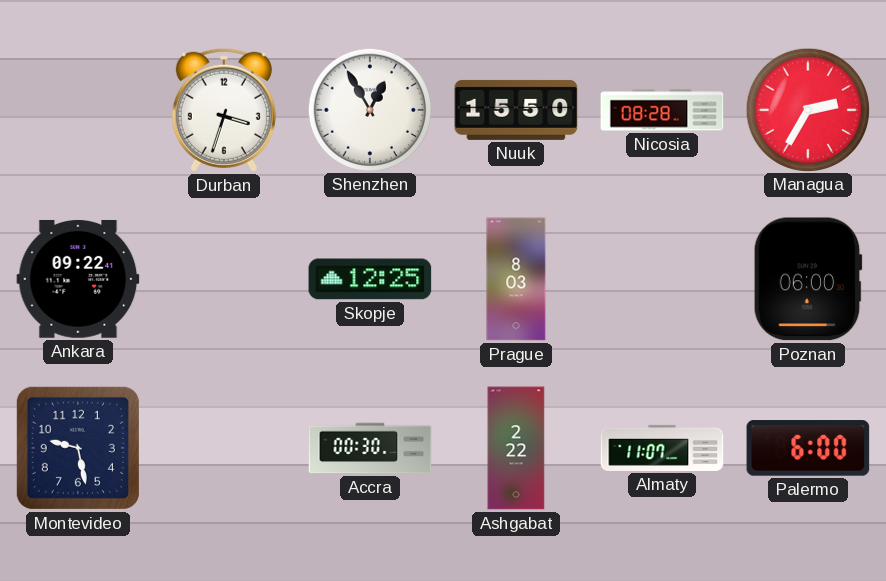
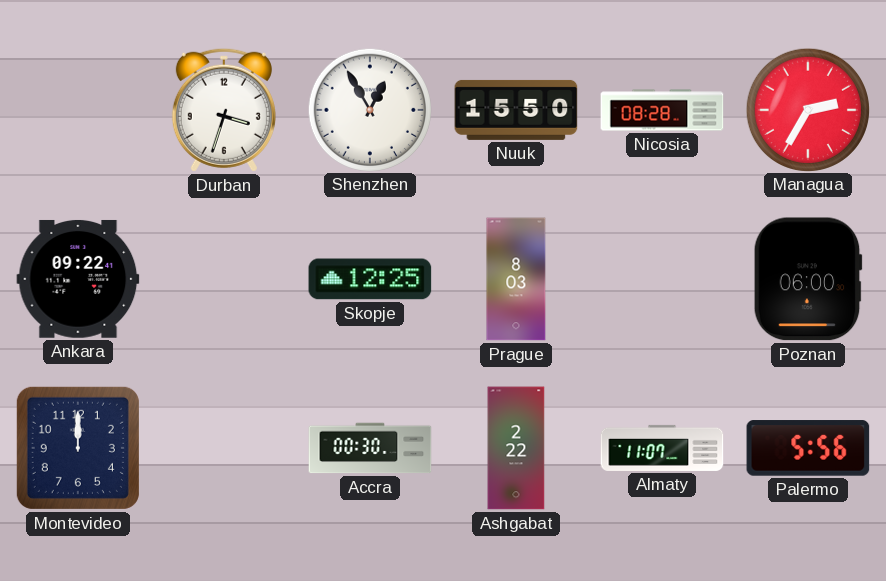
Montevideo: 9:28 -> 12:00 (78, 448)
Palermo: 6:00 -> 5:56 (808, 448)
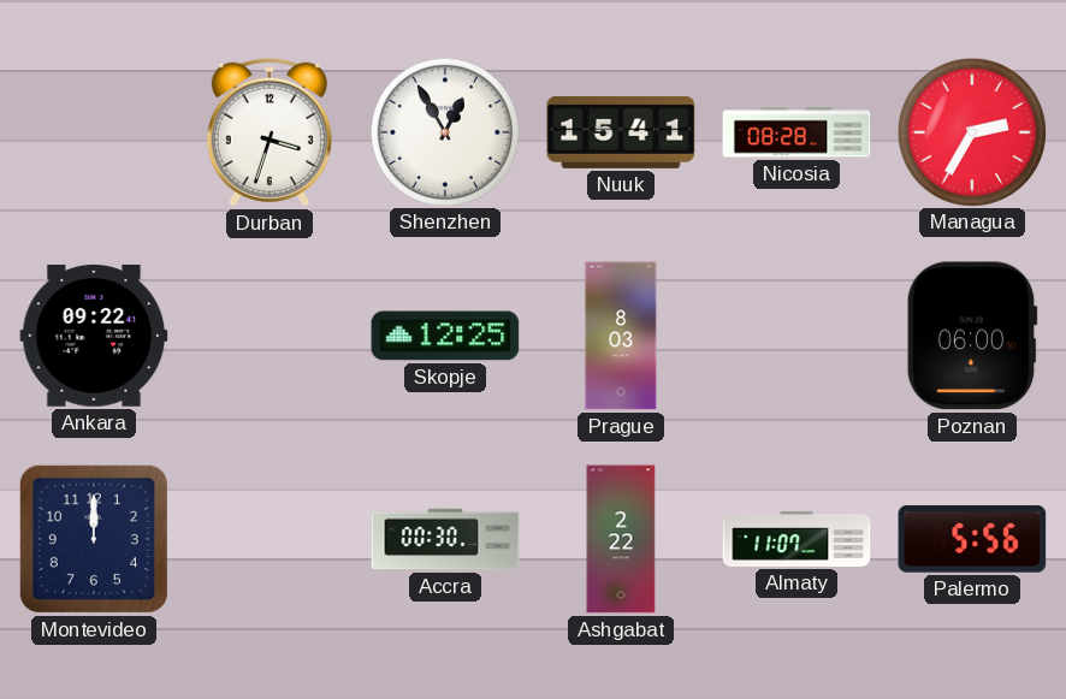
Nuuk: 15:50 -> 15:41 (621, 132)
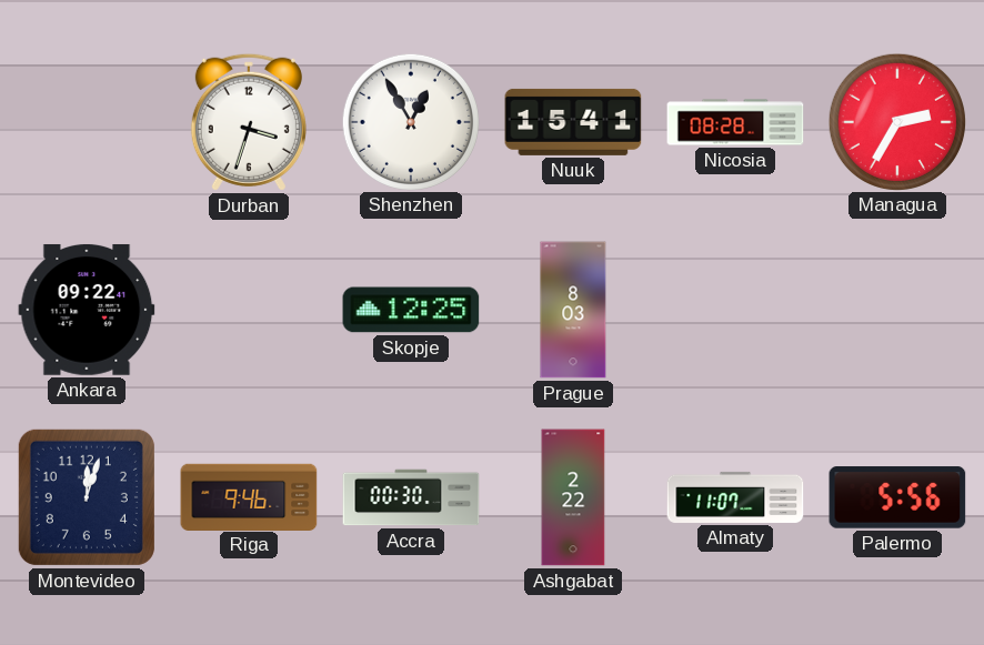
Poznan: 06:00 -> none (972, 336)
Montevideo: 12:00 -> 12:03 (87, 497)
Riga: none -> 9:46 (249, 496)
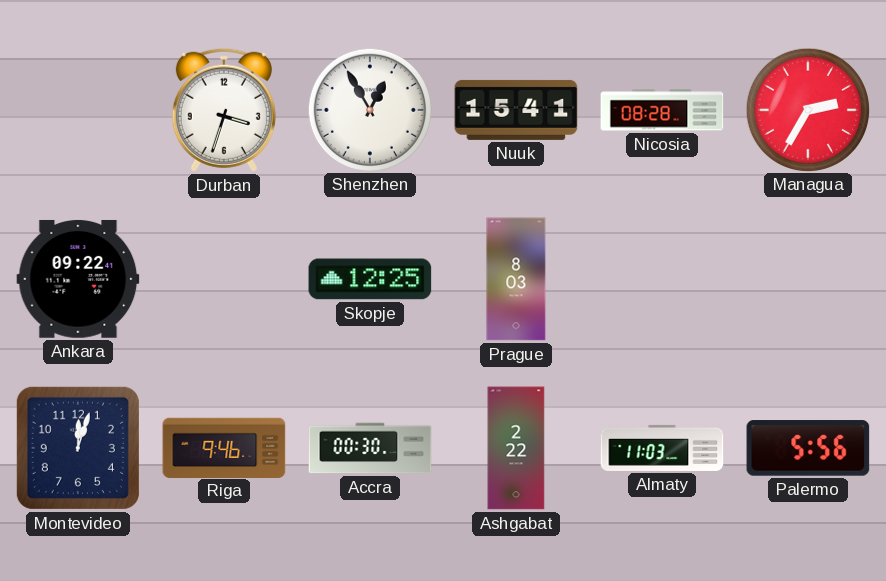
Almaty: 11:07 -> 11:03 (662, 448)
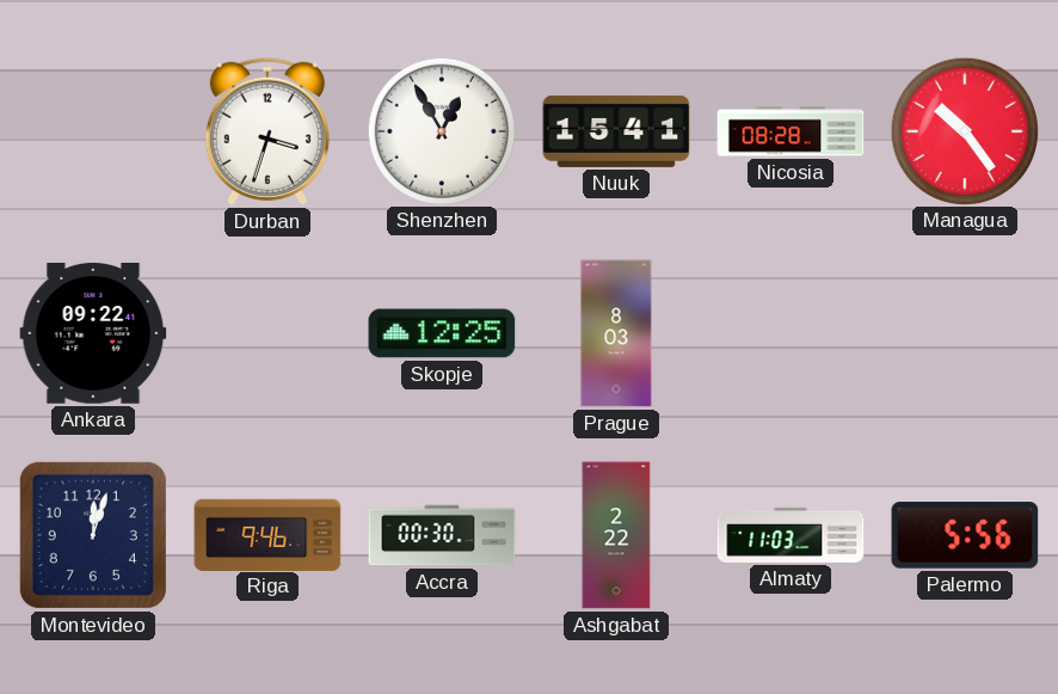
Managua: 2:35 -> 10:24 (965, 130)
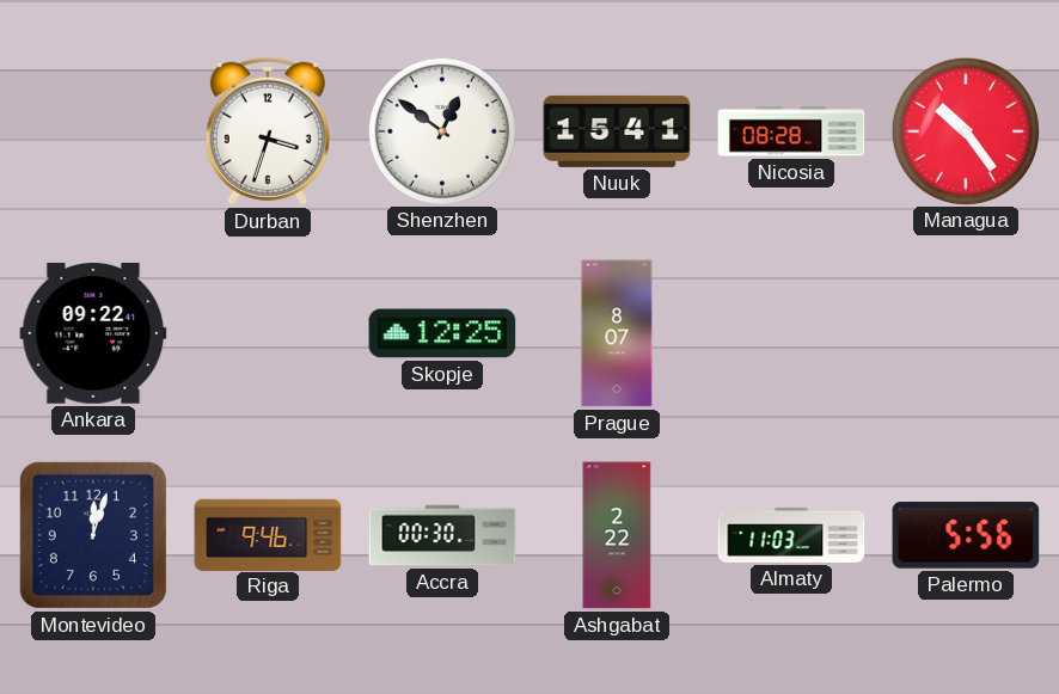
Shenzhen: 12:55 -> 12:51 (442, 130)
Prague: 8:03 -> 8:07 (617, 333)
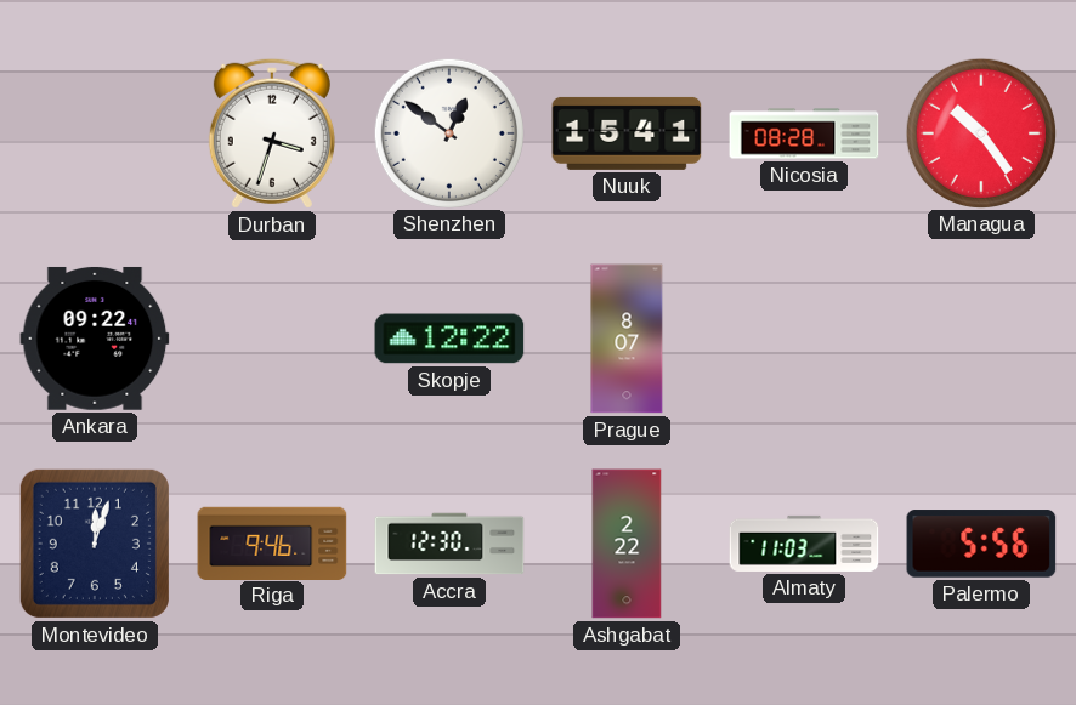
Skopje: 12:25 -> 12:22 (449, 339)
Accra: 00:30 -> 12:30 (449, 544)
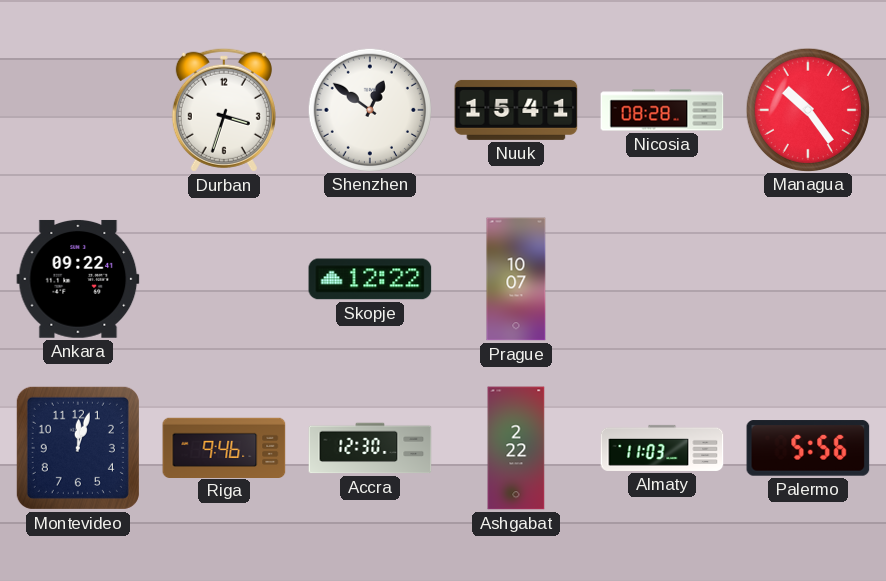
Prague: 8:07 -> 10:07 (516, 279)
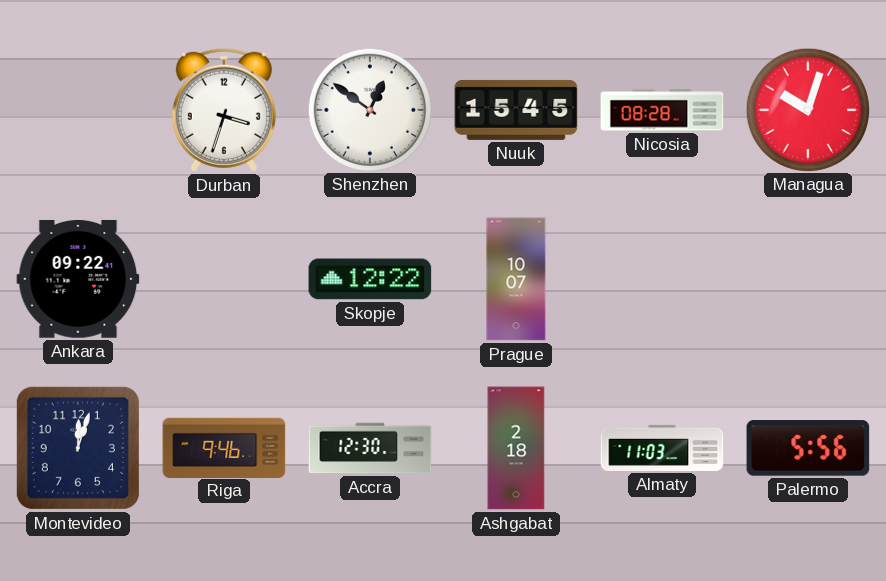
Nuuk: 15:41 -> 15:45 (516, 110)
Managua: 10:24 -> 10:03 (808, 109)
Ashgabat: 2:22 -> 2:18 (516, 448)
